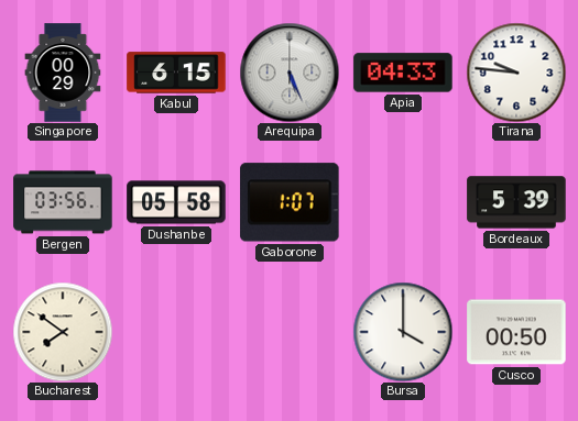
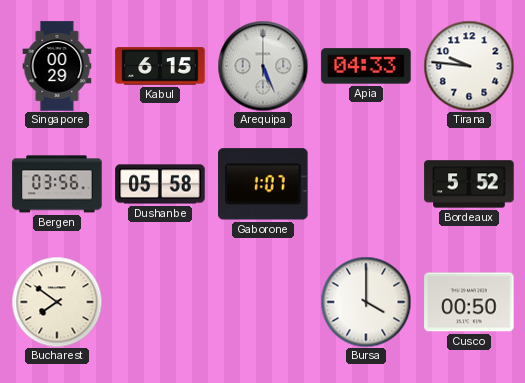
Bordeaux: 5:39 -> 5:52 (469, 184)
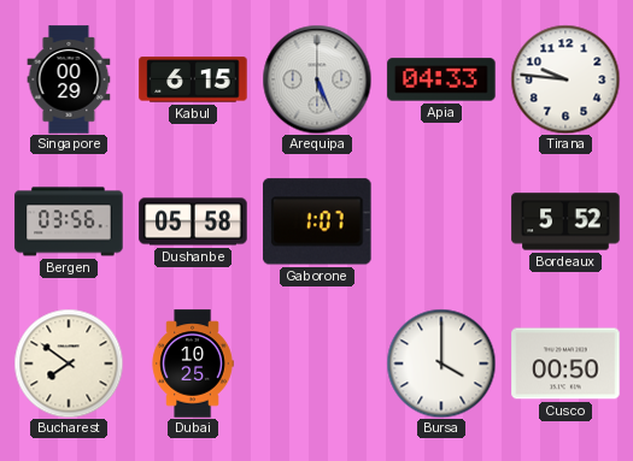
Dubai: none -> 10:25 (193, 364)
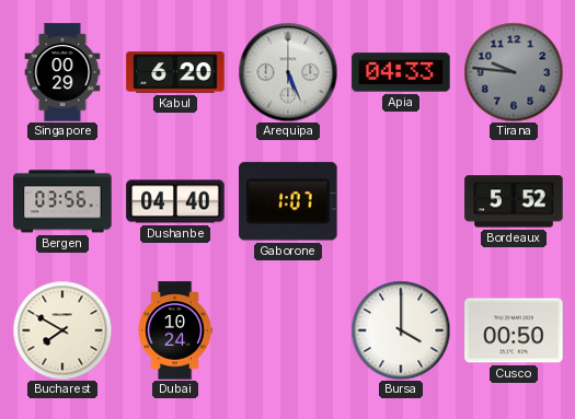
Kabul: 6:15 -> 6:20 (175, 72)
Tirana dial: white -> grey (514, 72)
Dushanbe: 05:58 -> 04:40 (175, 201)
Bucharest: 7:51 -> 7:50 (62, 330)
Dubai: 10:25 -> 10:24 (175, 330)
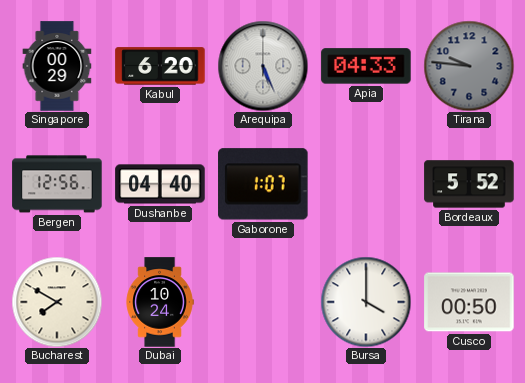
Bergen: 03:56 -> 12:56 (57, 184)
